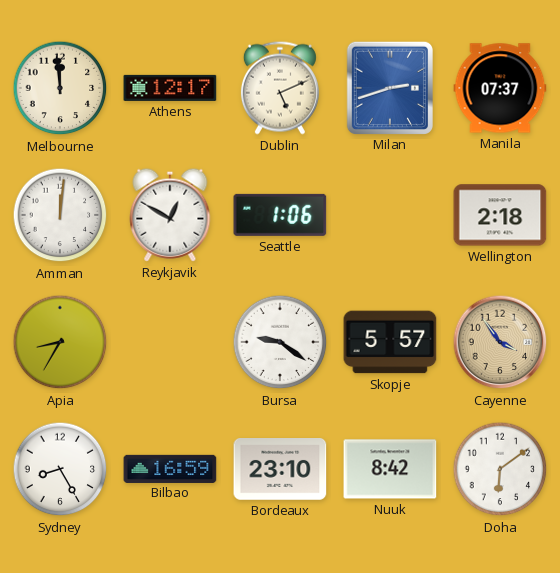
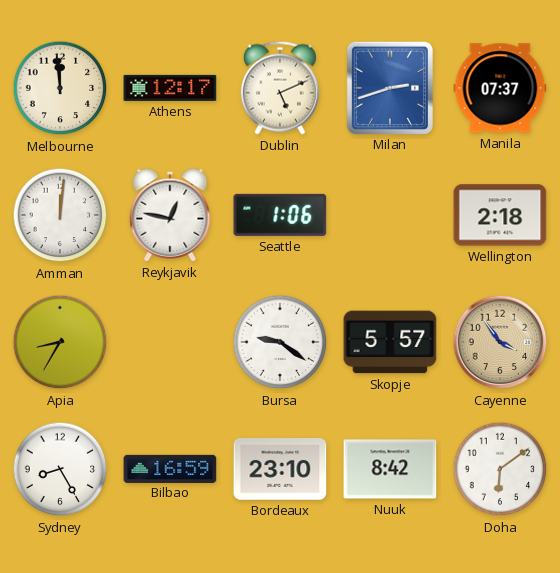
Reykjavik: 12:50 -> 12:47 (170, 215)
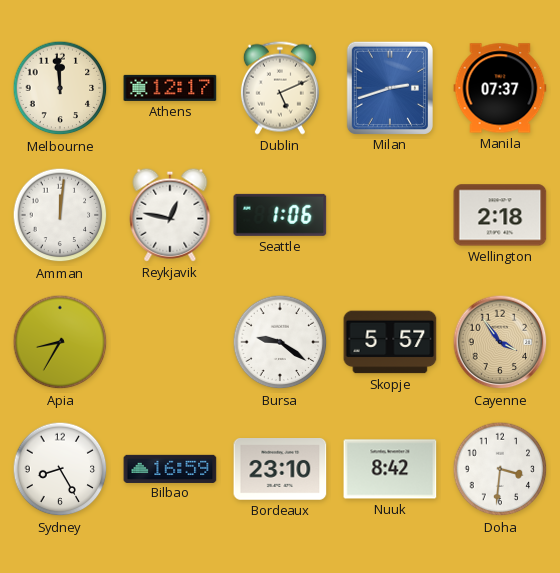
Doha: 6:09 -> 3:31 (500, 469)
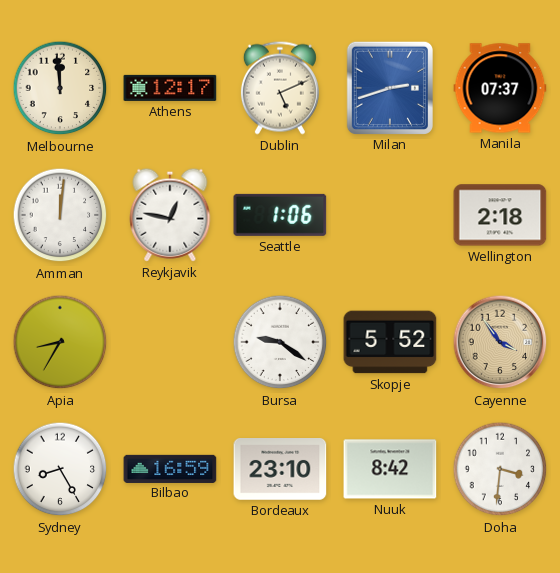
Skopje: 5:57 -> 5:52 (390, 342)
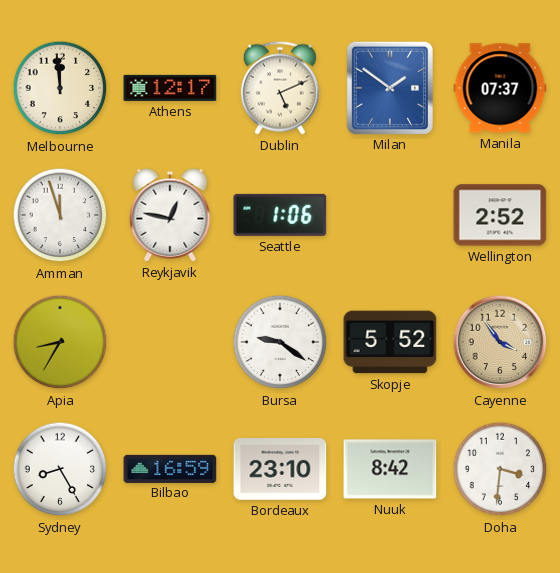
Milan: 2:42 -> 1:51 (390, 87)
Amman: 12:01 -> 11:57 (60, 215)
Wellington: 2:18 -> 2:52 (500, 215)
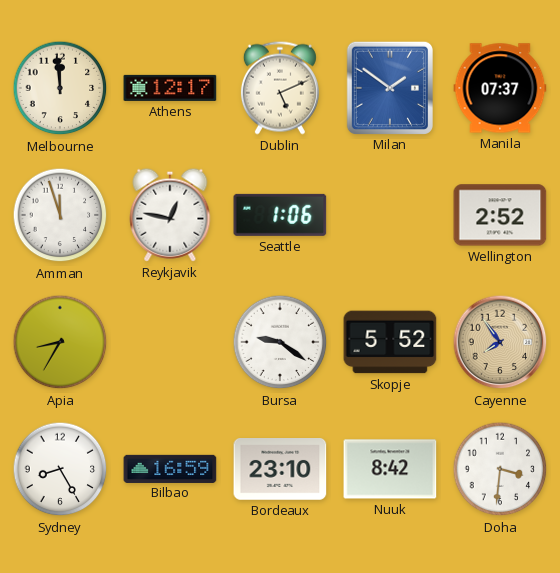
Cayenne: 3:54 -> 7:54 (500, 342)
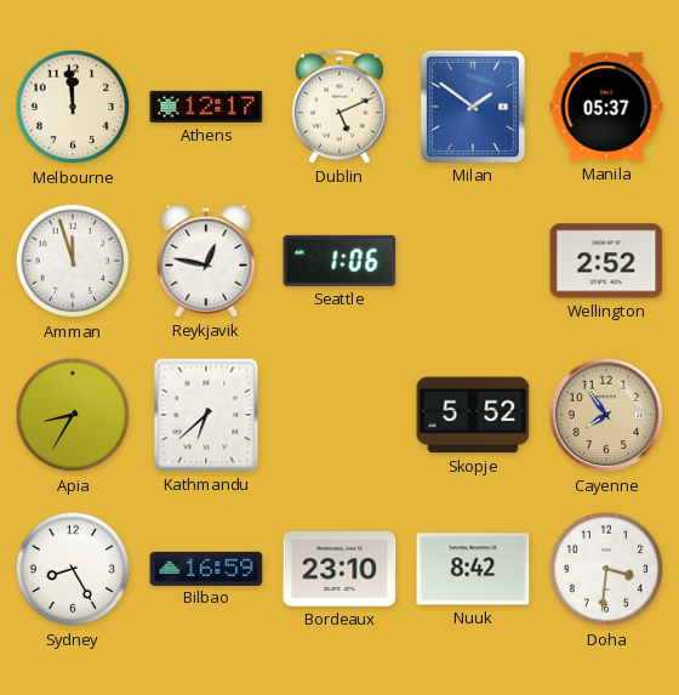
Manila: 07:37 -> 05:37 (606, 107)
Kathmandu: none -> 6:38 (206, 415)
Bursa: 9:21 -> none (280, 342)
